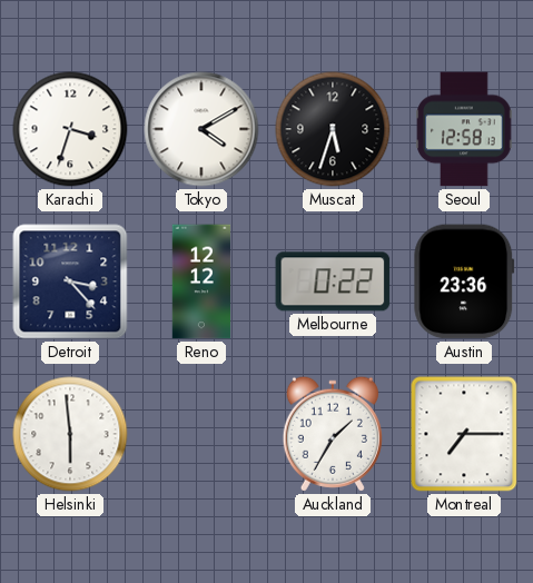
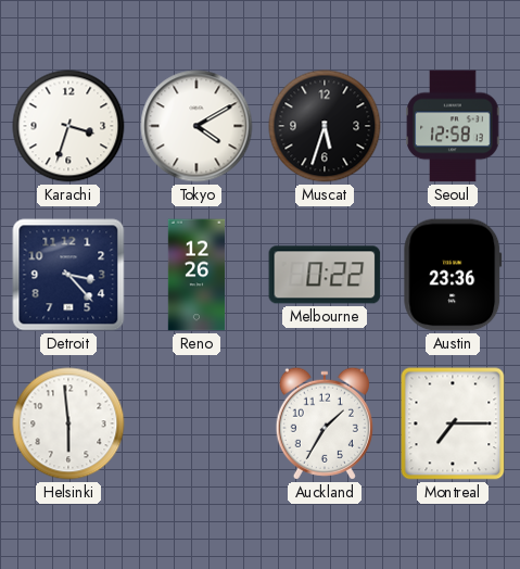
Reno: 12:12 -> 12:26 (196, 275)
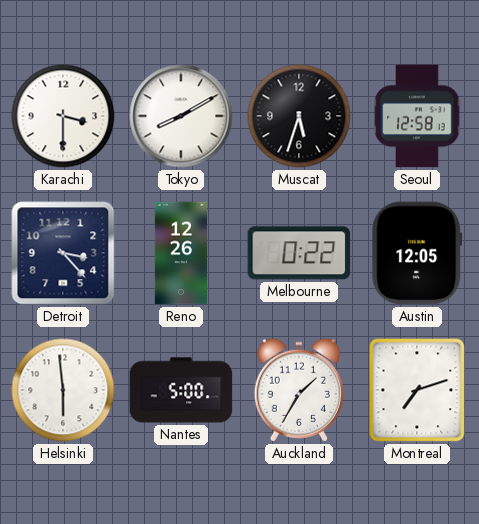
Karachi: 3:33 -> 3:30 (63, 116)
Tokyo: 4:10 -> 8:10 (181, 116)
Austin: 23:36 -> 12:05 (417, 253)
Nantes: none -> 5:00 (181, 390)
Montreal: 7:15 -> 7:12 (417, 390)
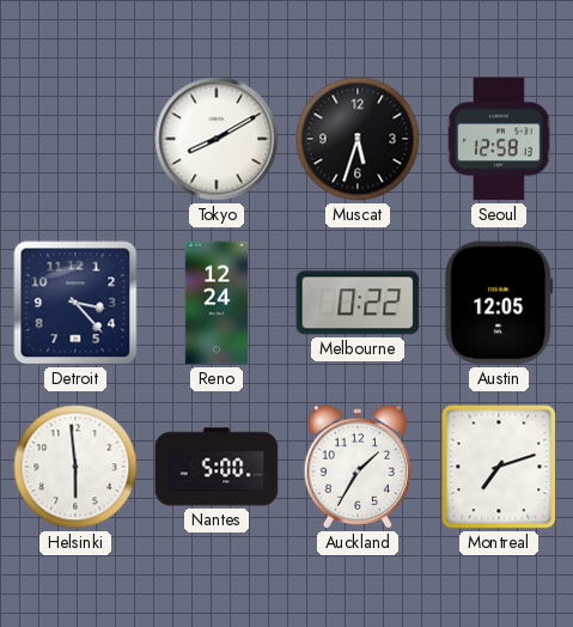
Karachi: 3:30 -> none (63, 116)
Reno: 12:26 -> 12:24 (217, 303)
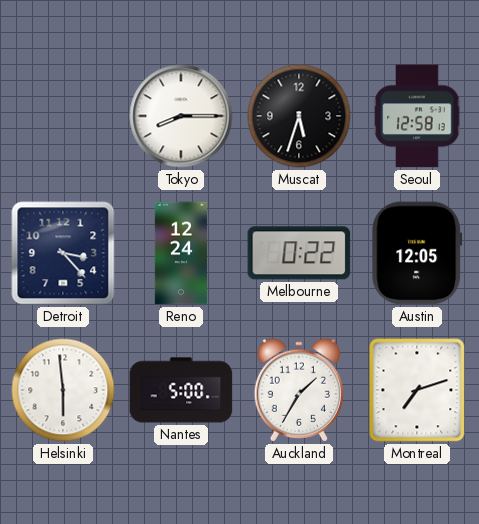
Tokyo: 8:10 -> 8:15 (181, 116)
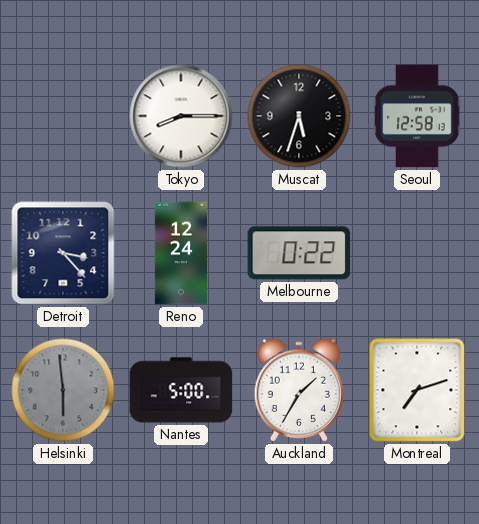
Austin: 12:05 -> none (417, 253)
Helsinki dial: white -> grey (63, 390)
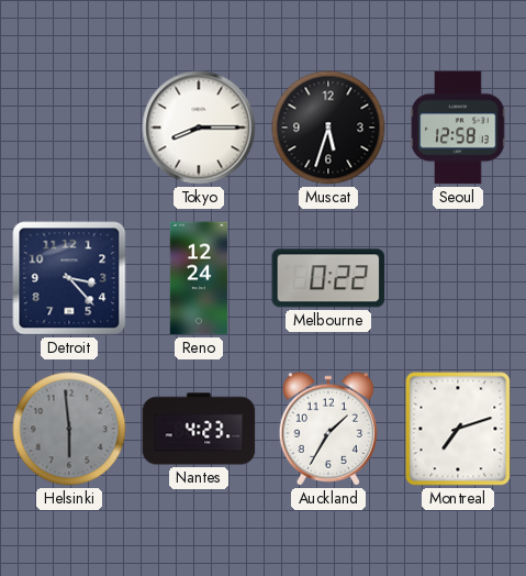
Nantes: 5:00 -> 4:23 (199, 429)
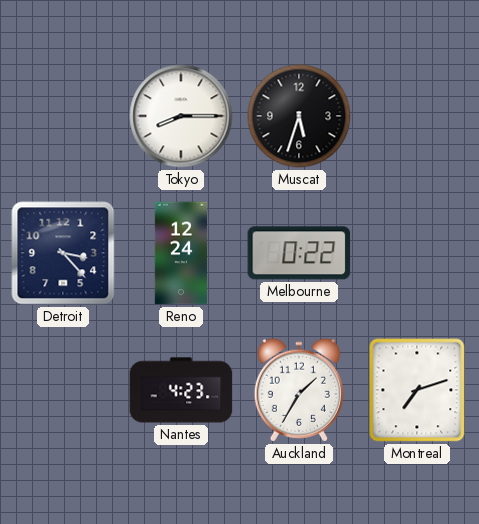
Seoul: 12:58 -> none (458, 128)
Helsinki: 5:59 -> none (69, 429)
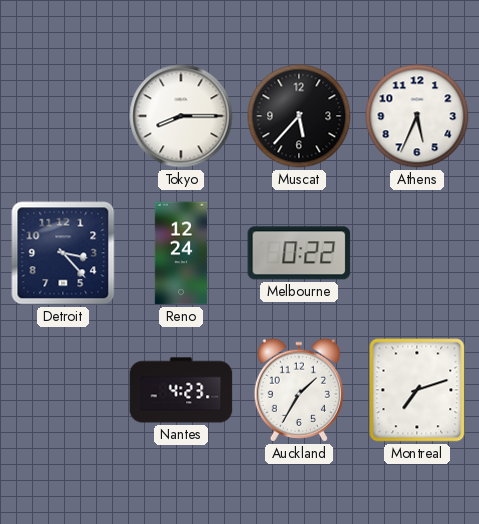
Muscat: 5:33 -> 5:37 (299, 116)
Athens: none -> 5:34 (417, 116)
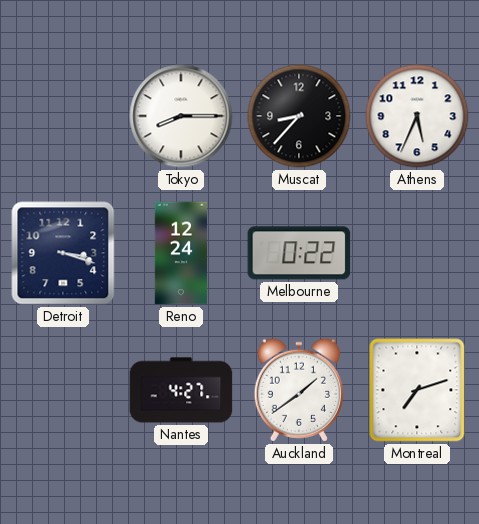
Muscat: 5:37 -> 8:37 (299, 116)
Detroit: 3:23 -> 3:18 (63, 253)
Nantes: 4:23 -> 4:27 (181, 390)
Auckland: 1:35 -> 1:39 (299, 390)
